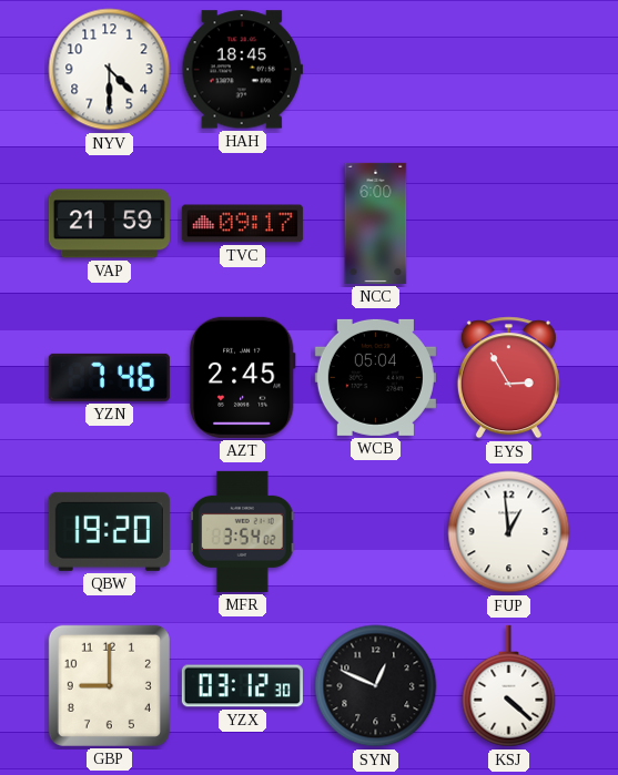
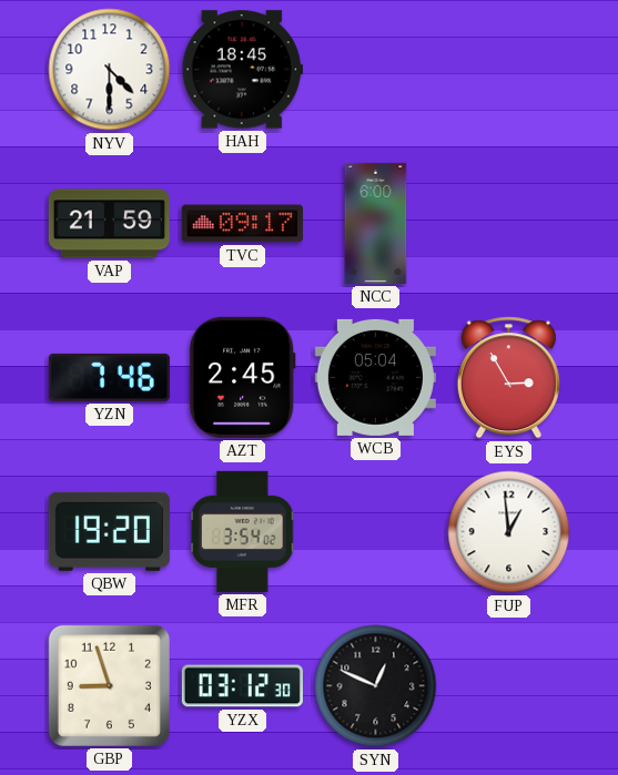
GBP: 9:00 -> 8:57 (109, 685)
KSJ: 4:22 -> none (509, 686)
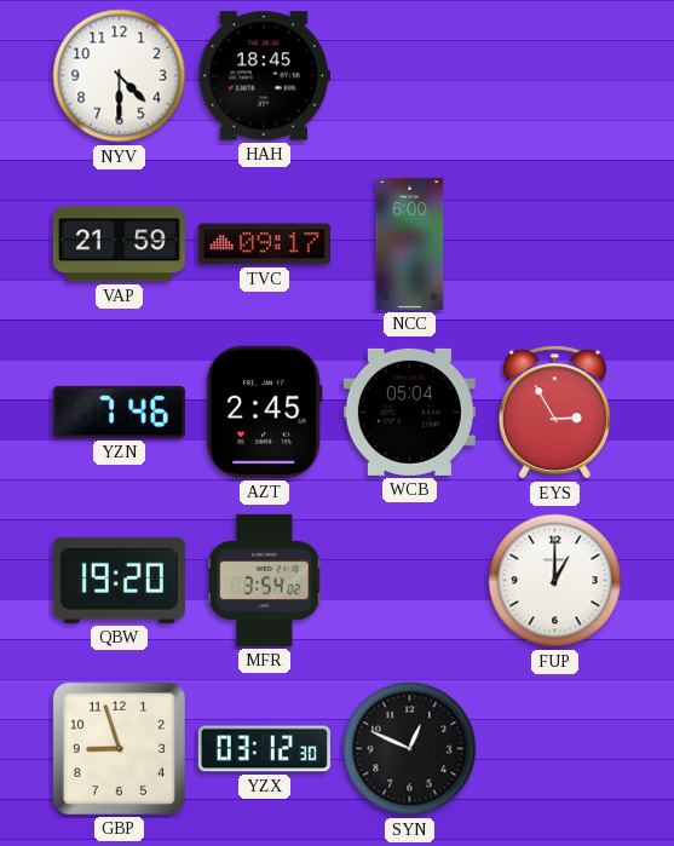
FUP: 12:59 -> 1:00 (555, 581)
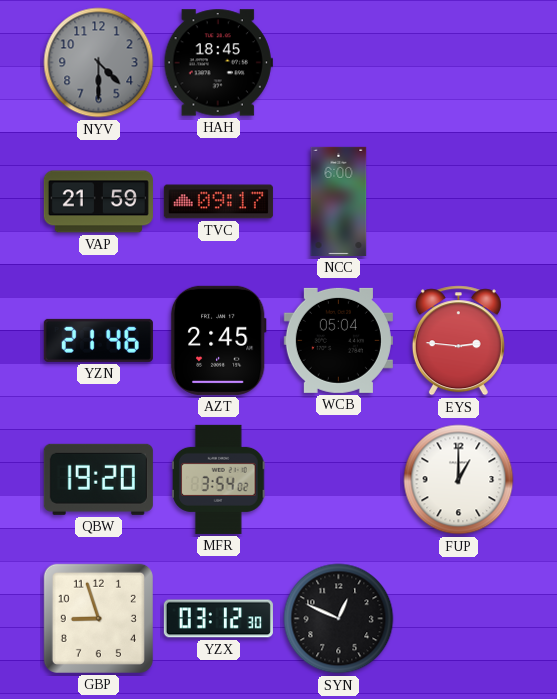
NYV dial: white -> grey (99, 63)
YZN: 7:46 -> 21:46 (98, 340)
EYS: 2:55 -> 2:46 (458, 341)
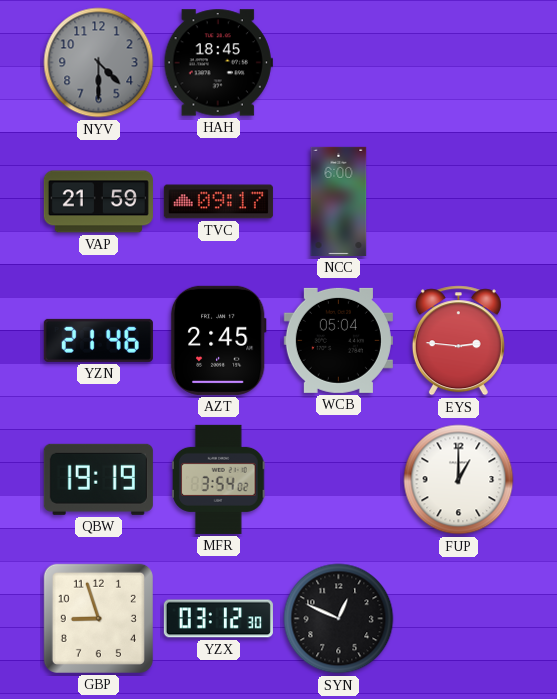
QBW: 19:20 -> 19:19 (98, 479)
